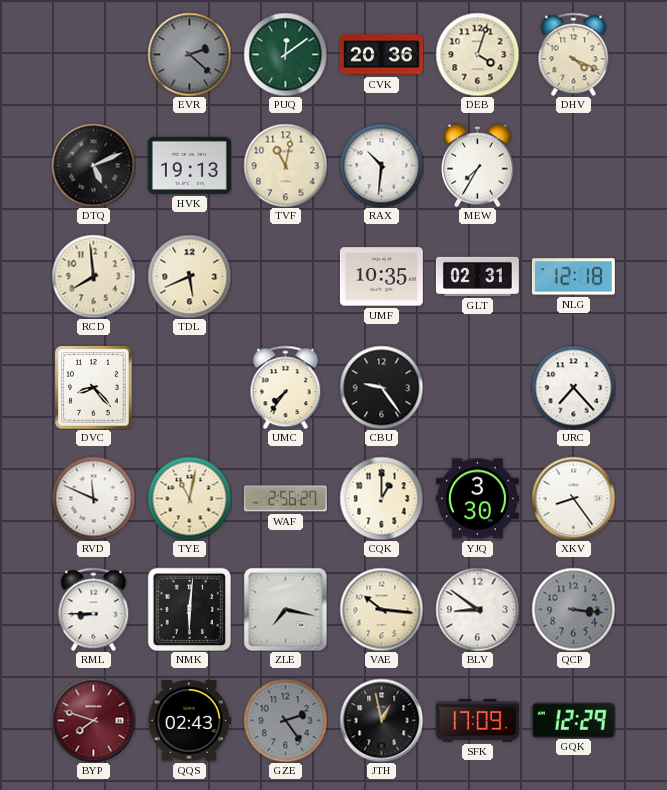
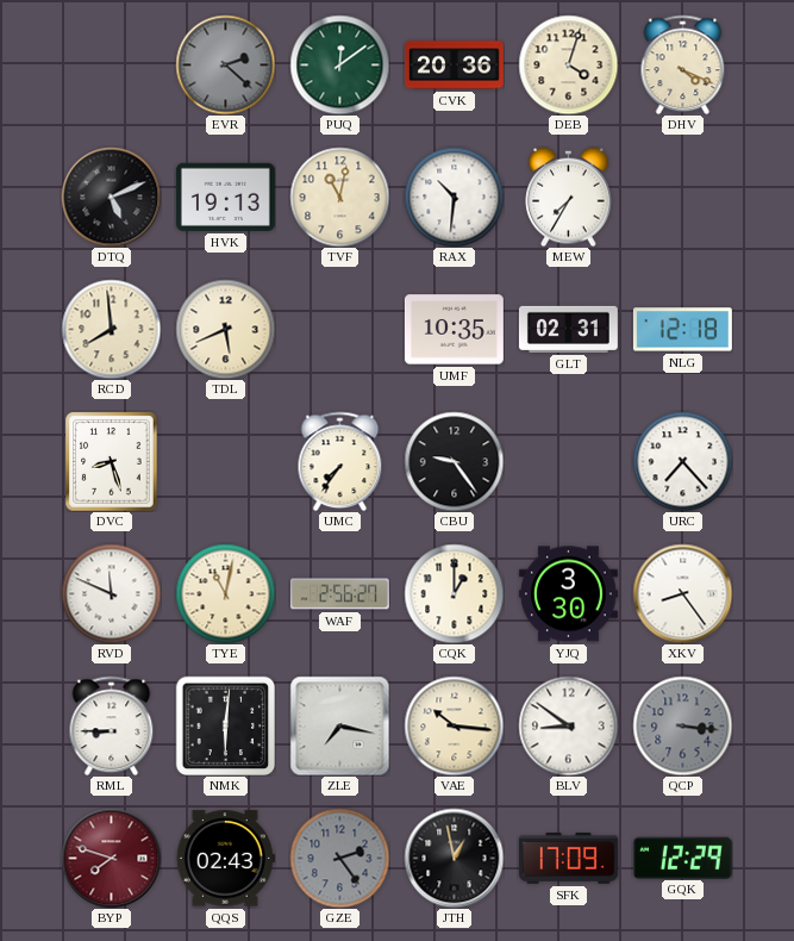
DVC: 8:23 -> 8:27 (112, 461)
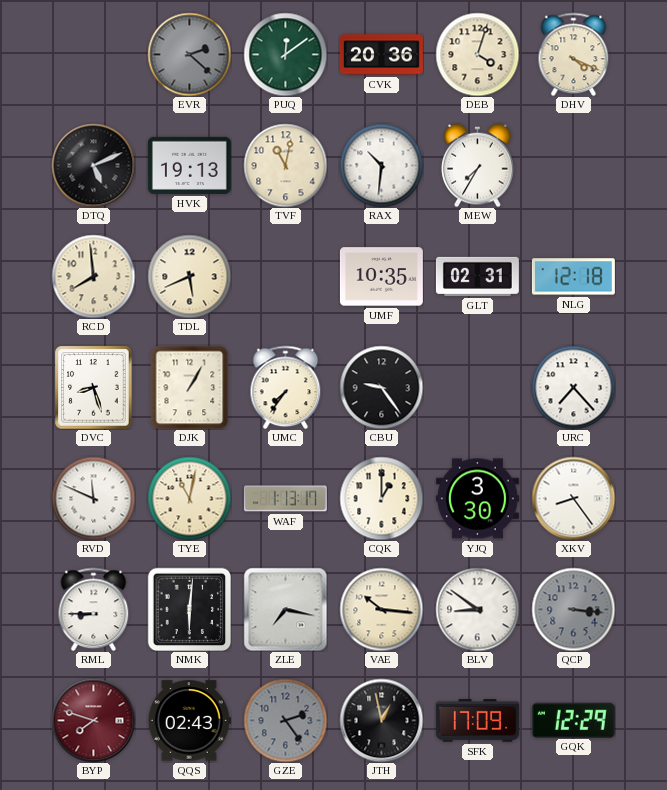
DJK: none -> 1:05 (190, 387)
WAF: 2:56 -> 1:13 (285, 499)
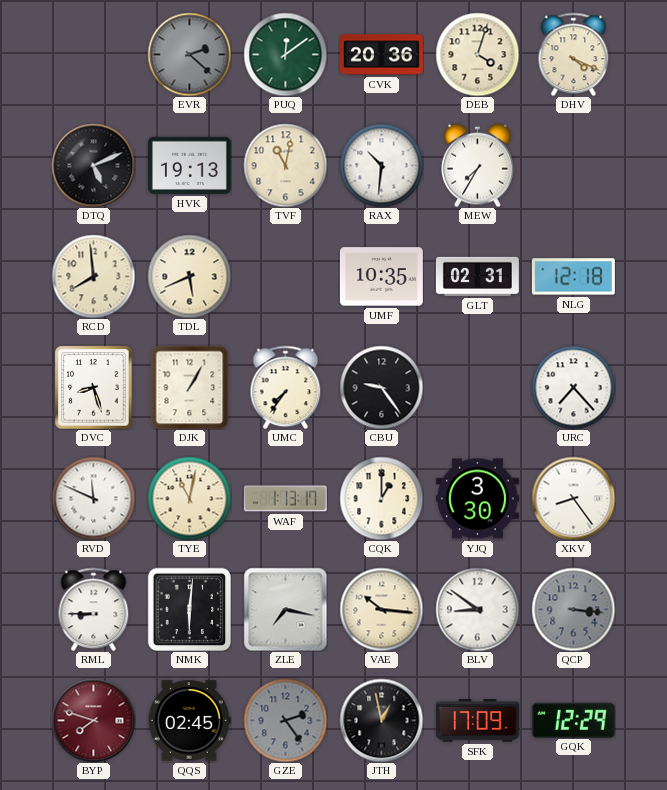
QQS: 02:43 -> 02:45 (189, 721)
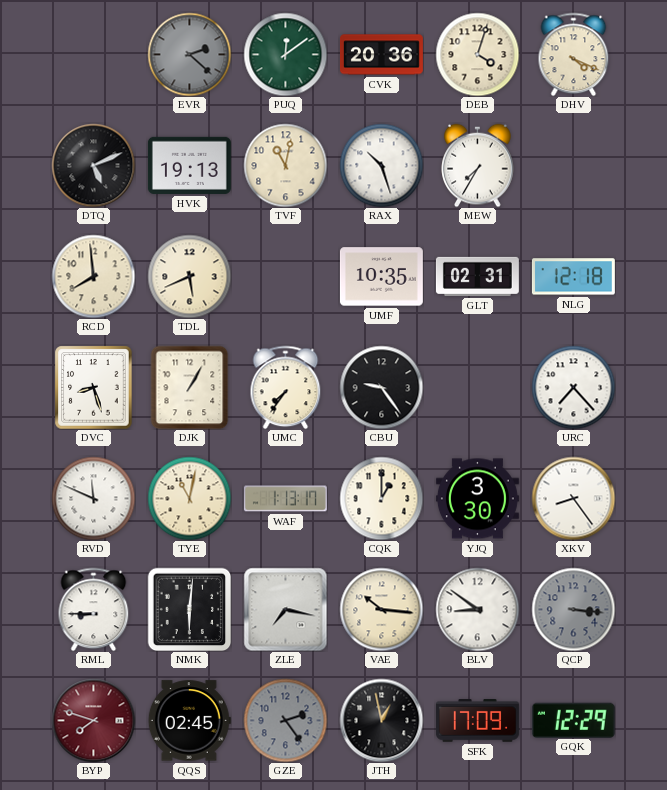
RAX: 10:31 -> 10:27 (381, 165)
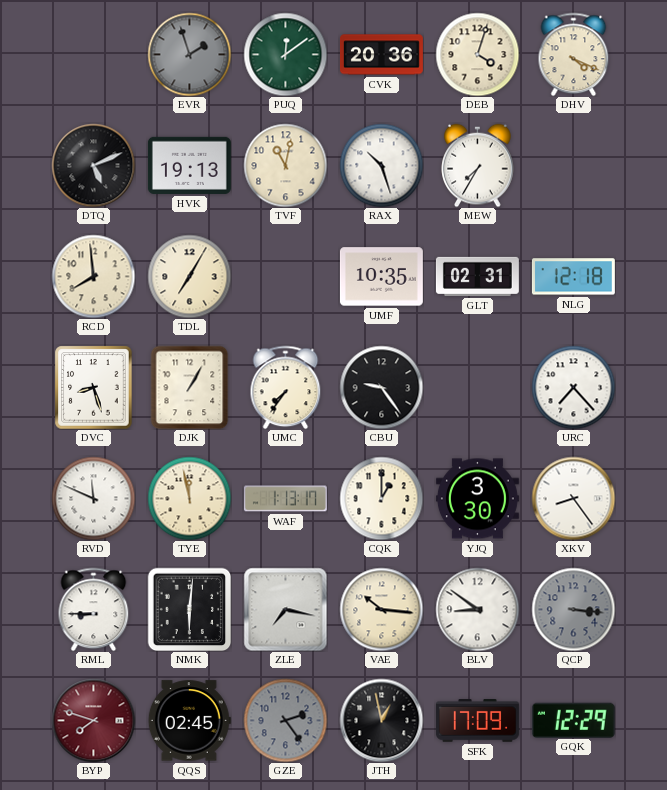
EVR: 2:22 -> 1:57 (189, 54)
TDL: 5:41 -> 7:05 (189, 276)
TYE: 11:02 -> 11:58 (189, 498)
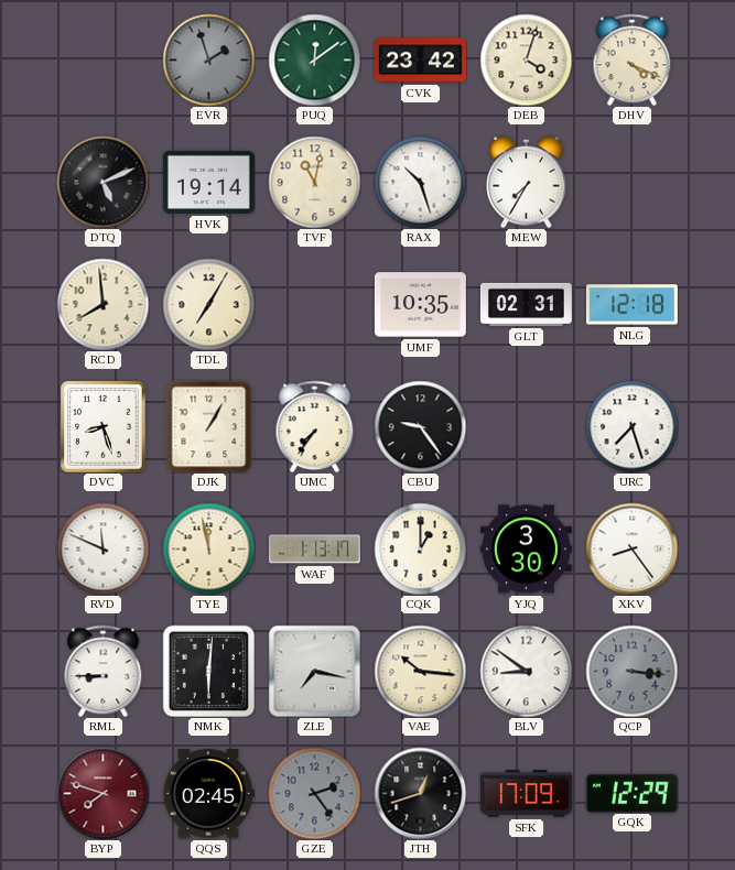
CVK: 20:36 -> 23:42 (420, 61)
HVK: 19:13 -> 19:14 (208, 182)
URC: 7:23 -> 7:27 (631, 426)
JTH: 12:58 -> 12:42 (420, 793)
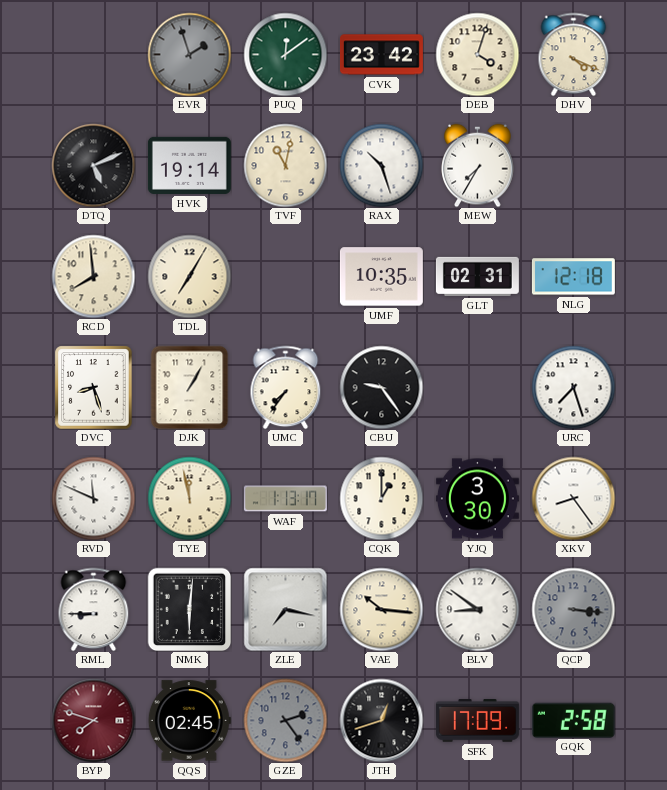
GQK: 12:29 -> 2:58 (573, 720)
